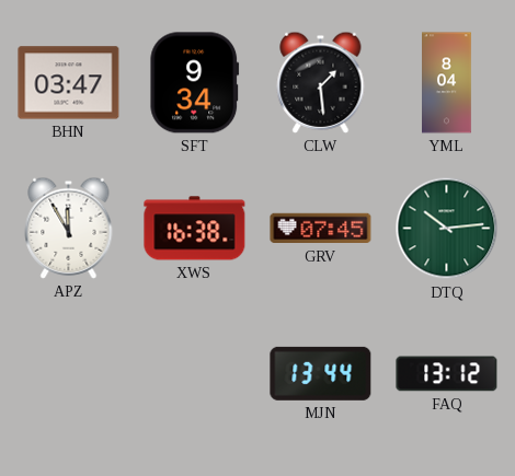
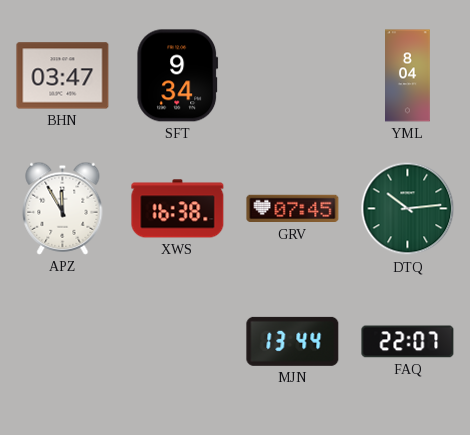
CLW: 1:29 -> none (321, 82)
FAQ: 13:12 -> 22:07 (408, 342)
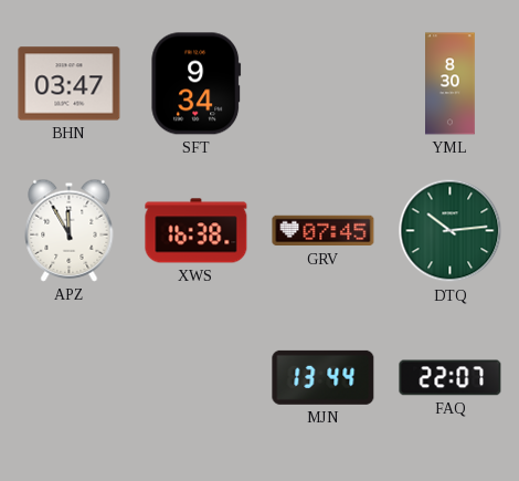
YML: 8:04 -> 8:30 (451, 84)
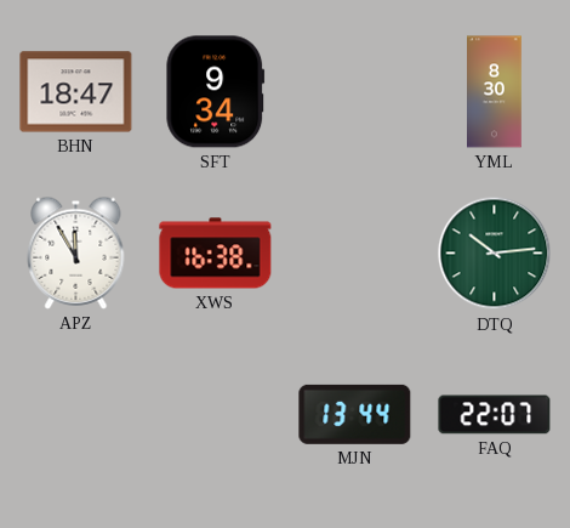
BHN: 03:47 -> 18:47 (76, 92)
GRV: 07:45 -> none (324, 231)
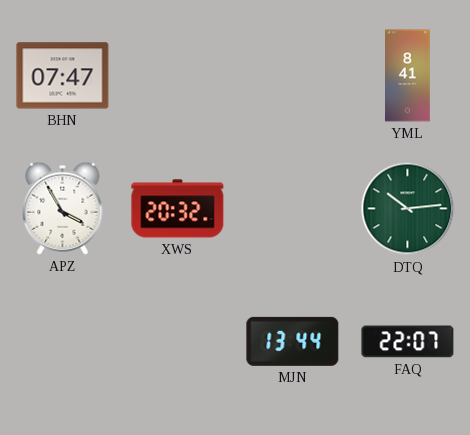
BHN: 18:47 -> 07:47 (63, 76)
SFT: 9:34 -> none (216, 92)
YML: 8:30 -> 8:41 (408, 76)
APZ: 11:55 -> 3:55 (63, 208)
XWS: 16:38 -> 20:32 (178, 209)
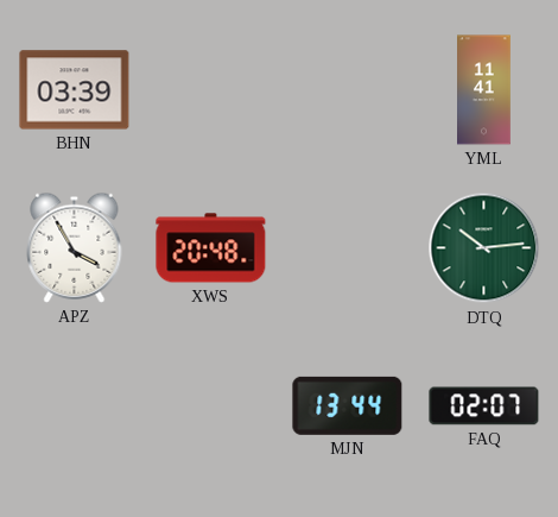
BHN: 07:47 -> 03:39 (75, 90)
YML: 8:41 -> 11:41 (484, 90)
XWS: 20:32 -> 20:48 (211, 248)
FAQ: 22:07 -> 02:07 (484, 406)
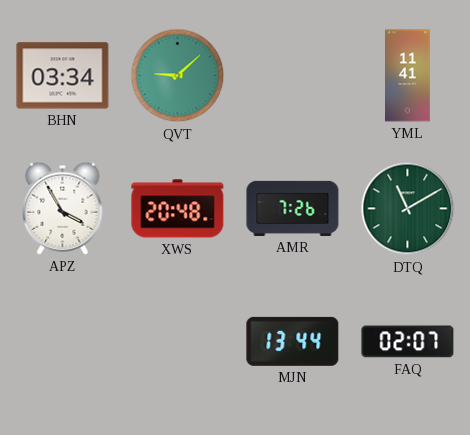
BHN: 03:39 -> 03:34 (63, 76)
QVT: none -> 9:08 (178, 76)
AMR: none -> 7:26 (293, 208)
DTQ: 10:14 -> 11:10 (408, 209)
